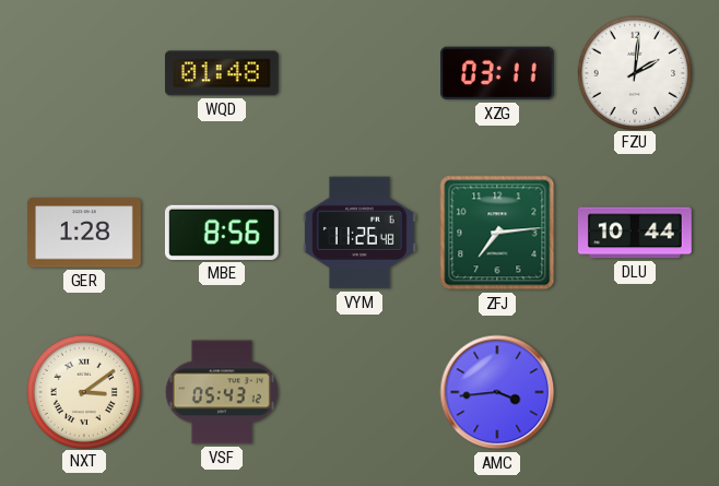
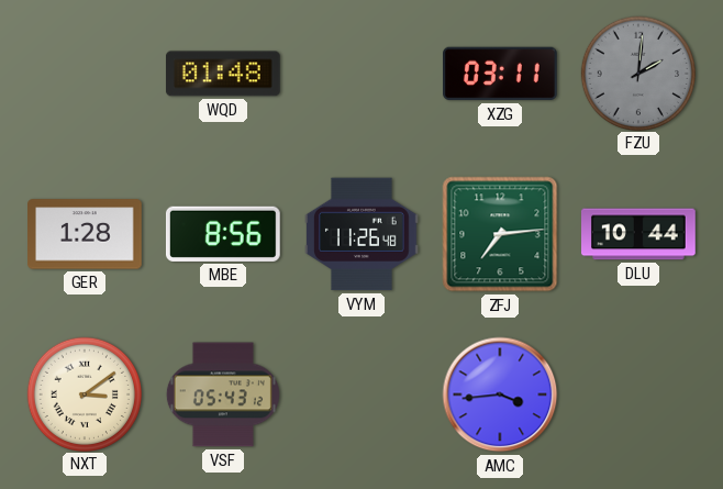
FZU dial: white -> grey (637, 73)
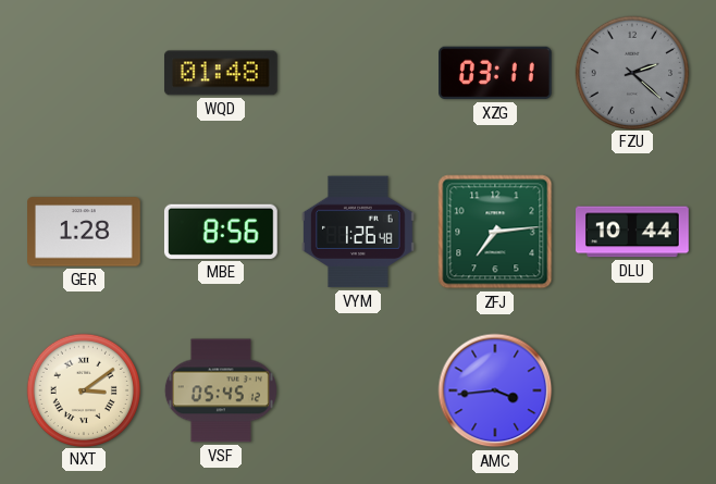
FZU: 2:01 -> 2:22 (631, 72)
VYM: 11:26 -> 1:26 (359, 232)
VSF: 05:43 -> 05:45 (221, 390)
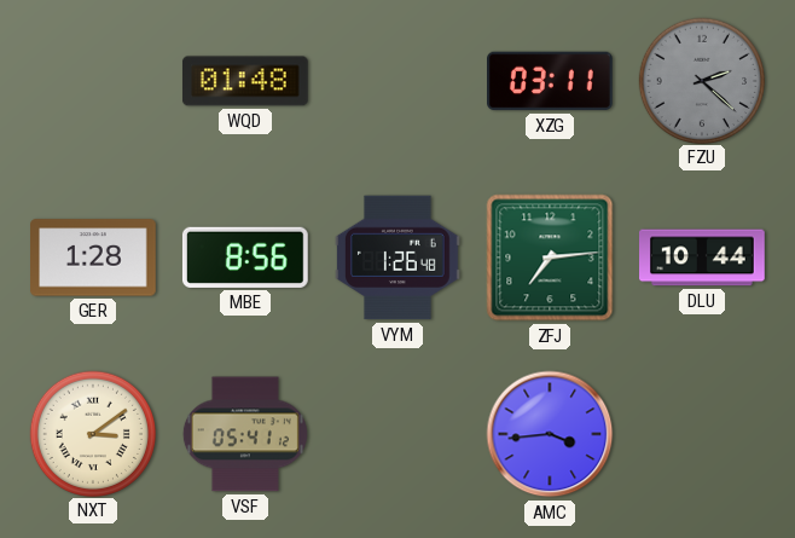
VSF: 05:45 -> 05:41 (245, 434)
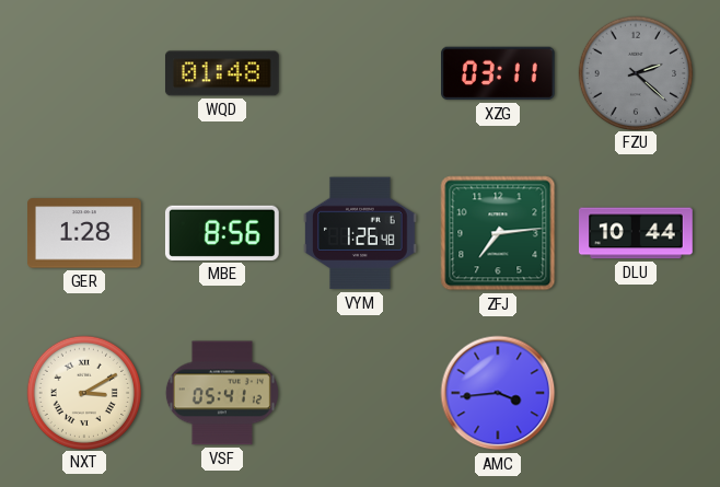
NXT: 3:09 -> 3:10 (83, 392)
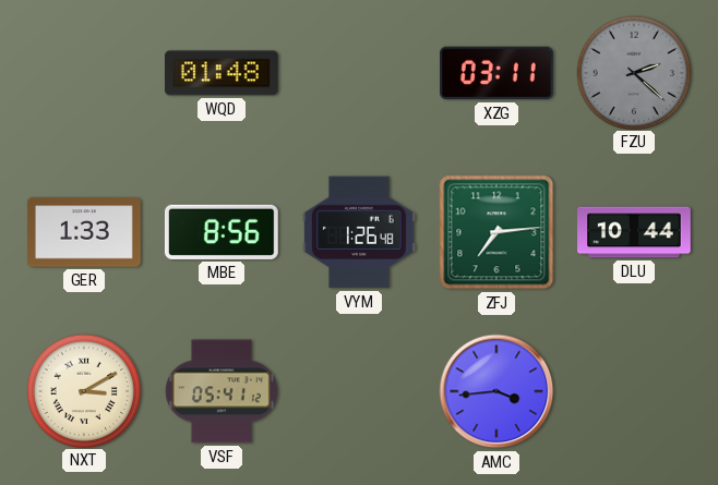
GER: 1:28 -> 1:33 (85, 232)
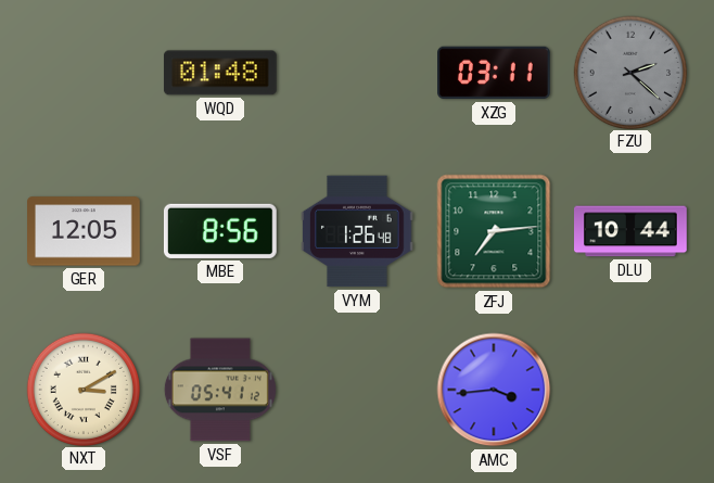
GER: 1:33 -> 12:05 (85, 231)
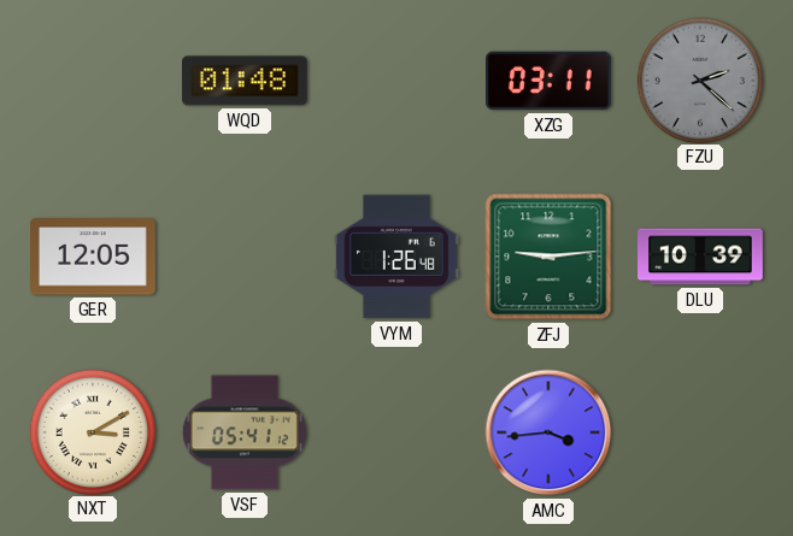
MBE: 8:56 -> none (220, 231)
ZFJ: 7:14 -> 9:14 (548, 257)
DLU: 10:44 -> 10:39 (701, 257)
